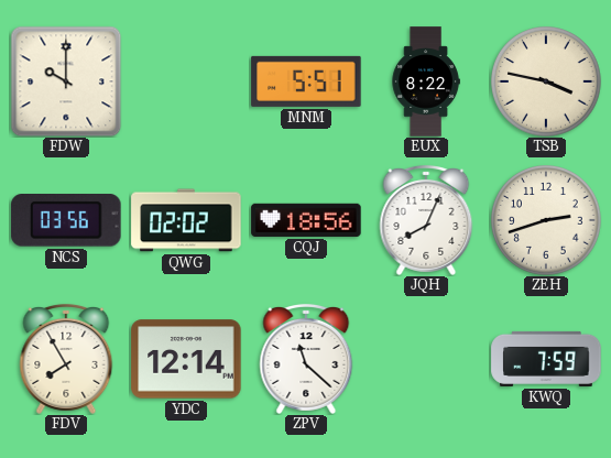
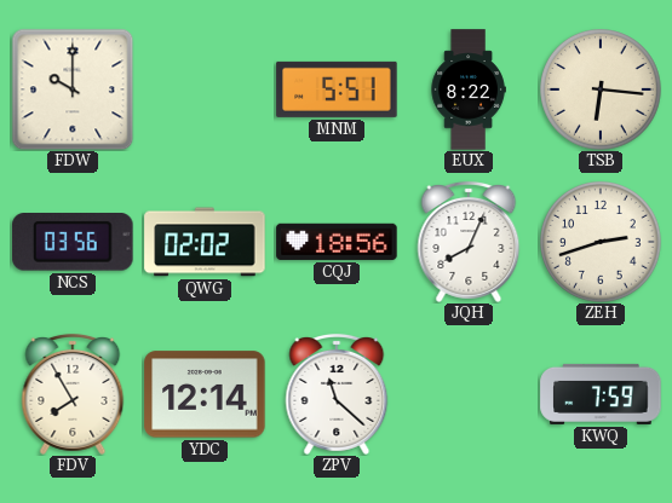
TSB: 3:47 -> 6:16 (602, 91)
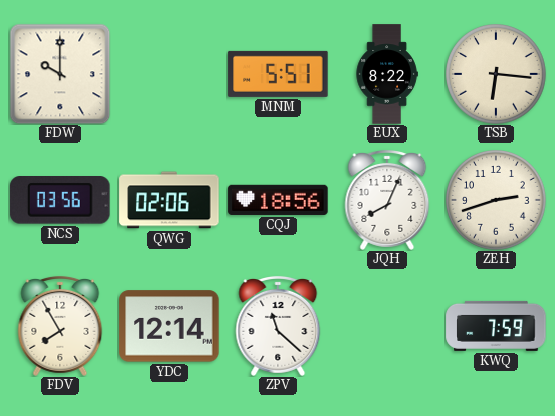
QWG: 02:02 -> 02:06 (169, 200)
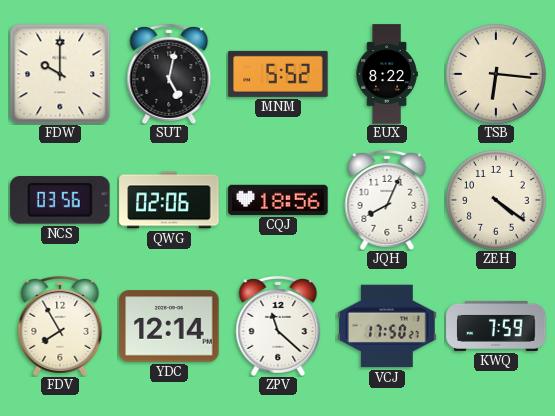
SUT: none -> 5:02 (169, 74)
MNM: 5:51 -> 5:52 (278, 74)
ZEH: 2:42 -> 4:21 (497, 201)
VCJ: none -> 17:50 (387, 326)
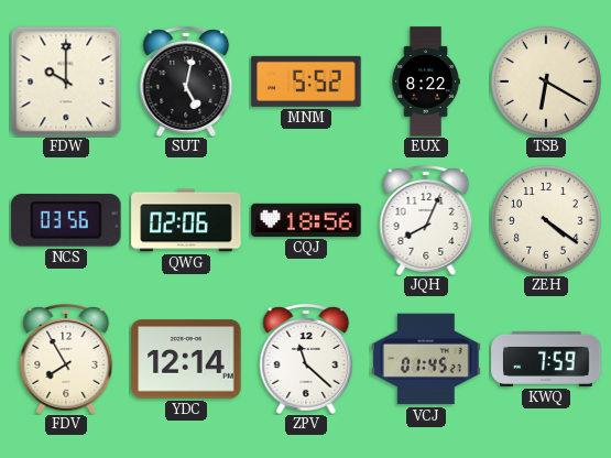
TSB: 6:16 -> 6:20 (547, 83)
VCJ: 17:50 -> 01:45 (426, 359)
